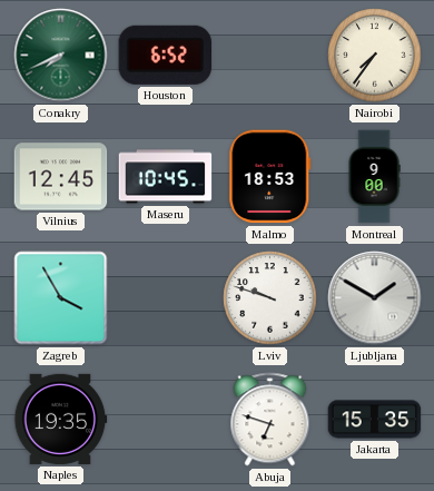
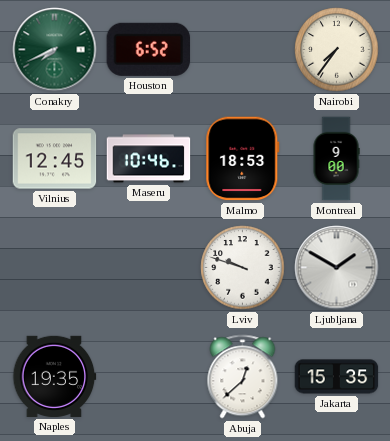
Maseru: 10:45 -> 10:46 (149, 159)
Zagreb: 3:55 -> none (61, 298)
Abuja: 6:48 -> 12:38 (243, 377)
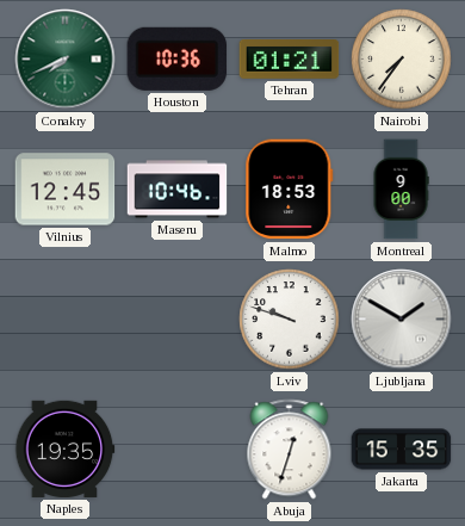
Houston: 6:52 -> 10:36 (178, 58)
Tehran: none -> 01:21 (290, 60)
Abuja: 12:38 -> 12:33 (290, 450)
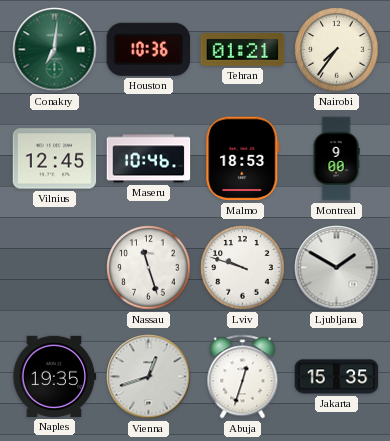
Conakry: 7:41 -> 7:01 (55, 50)
Nassau: none -> 11:27 (149, 268)
Vienna: none -> 12:42 (149, 377)
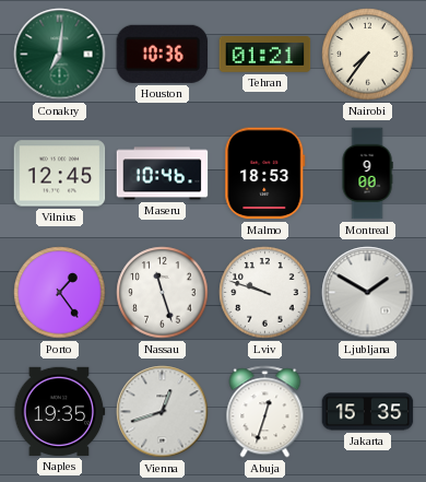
Porto: none -> 1:24 (60, 293)
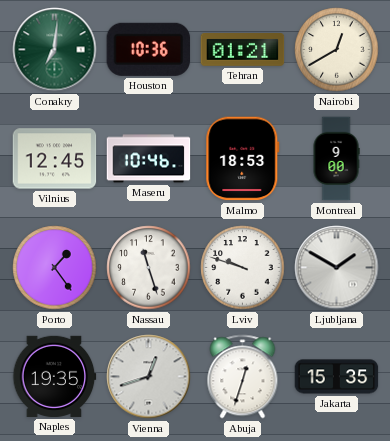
Nairobi: 7:36 -> 12:40 (337, 50)
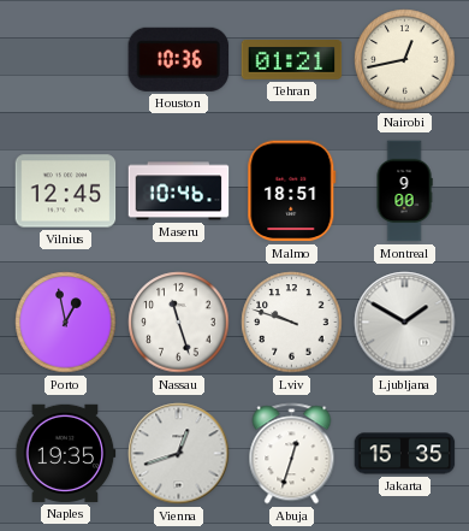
Conakry: 7:01 -> none (55, 50)
Nairobi: 12:40 -> 12:43 (405, 60)
Malmo: 18:53 -> 18:51 (292, 191)
Porto: 1:24 -> 12:58 (66, 323)
